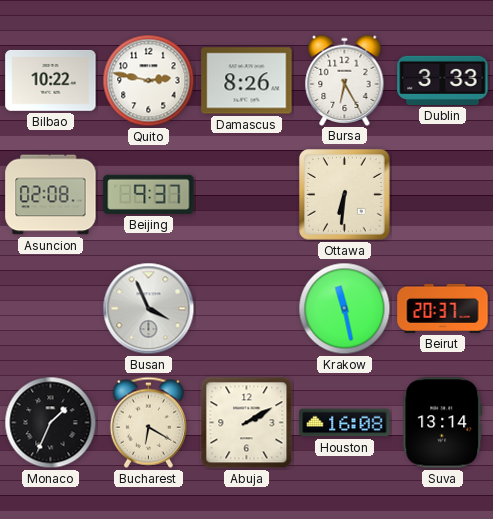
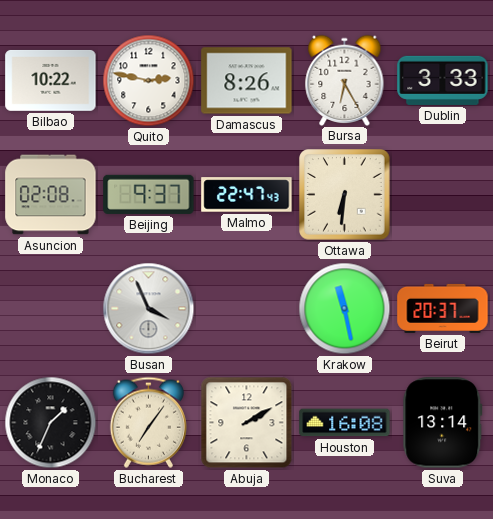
Malmo: none -> 22:47 (247, 195)
Bucharest: 6:20 -> 7:06 (148, 422)
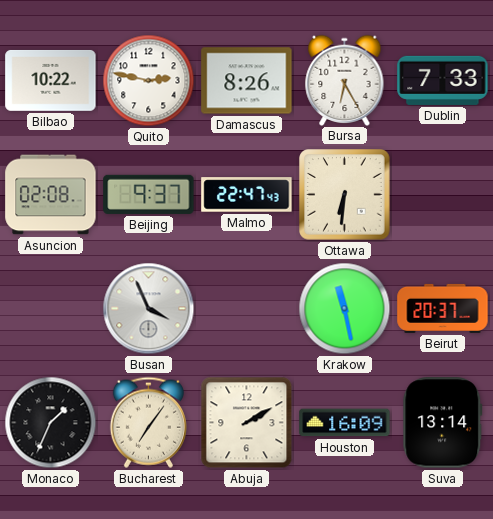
Dublin: 3:33 -> 7:33 (443, 80)
Houston: 16:08 -> 16:09 (345, 423)
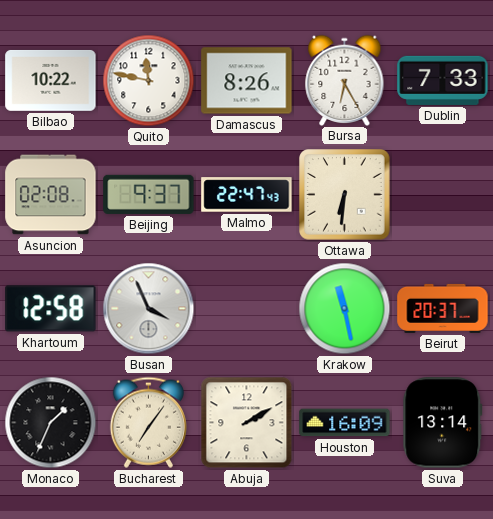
Quito: 2:47 -> 11:47 (149, 81)
Khartoum: none -> 12:58 (51, 309)
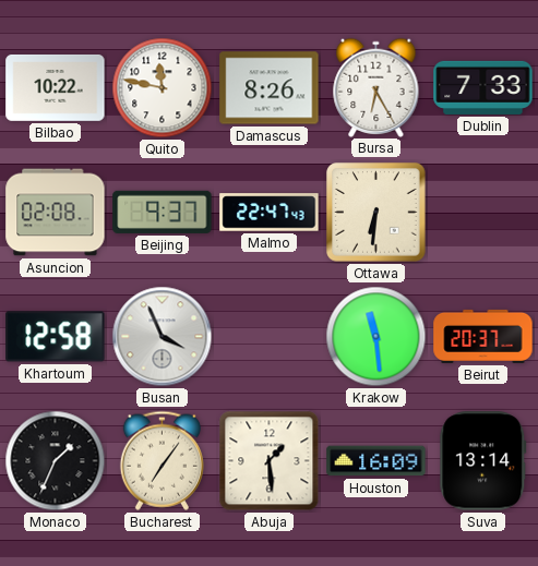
Krakow: 11:28 -> 11:29 (376, 337)
Abuja: 2:10 -> 1:29 (270, 461)
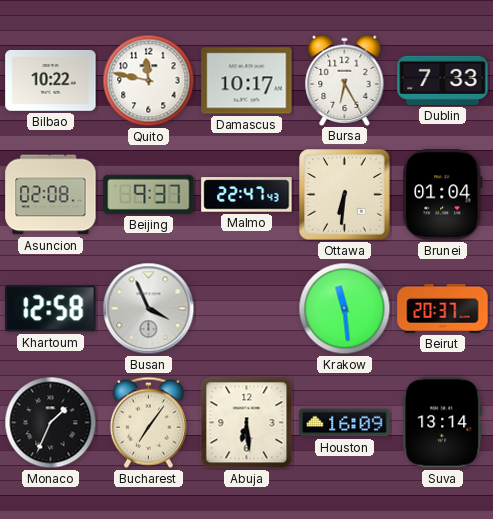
Damascus: 8:26 -> 10:17 (247, 81)
Brunei: none -> 01:04 (442, 195)
Abuja: 1:29 -> 6:29 (247, 423)
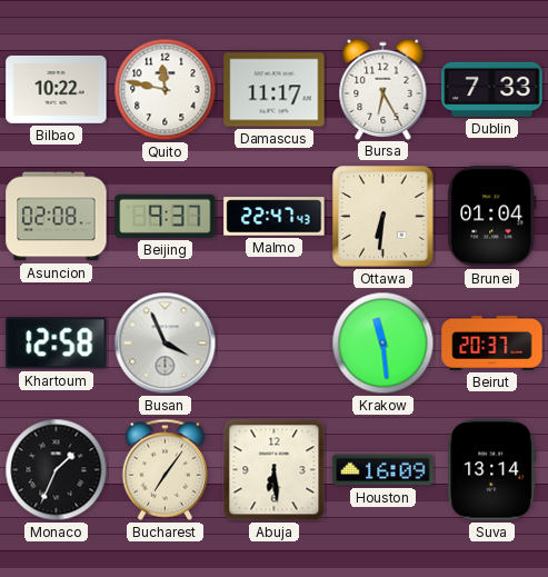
Damascus: 10:17 -> 11:17 (275, 90)
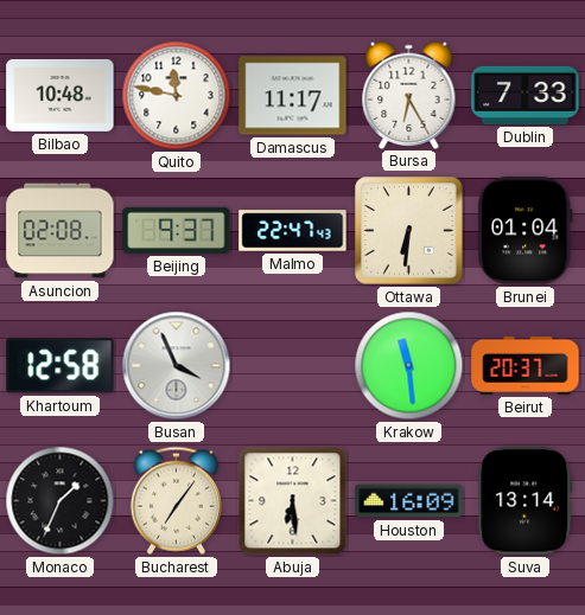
Bilbao: 10:22 -> 10:48 (61, 95)
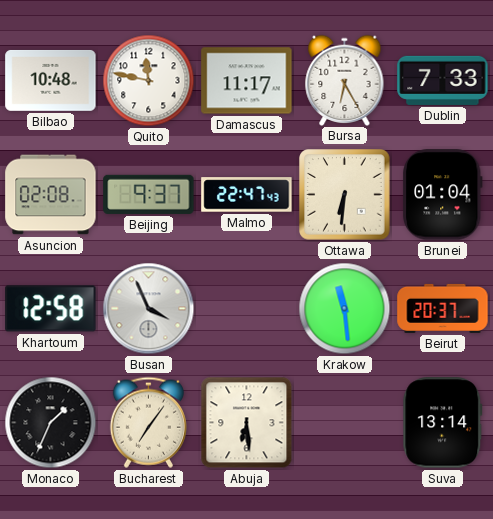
Houston: 16:09 -> none (409, 501)
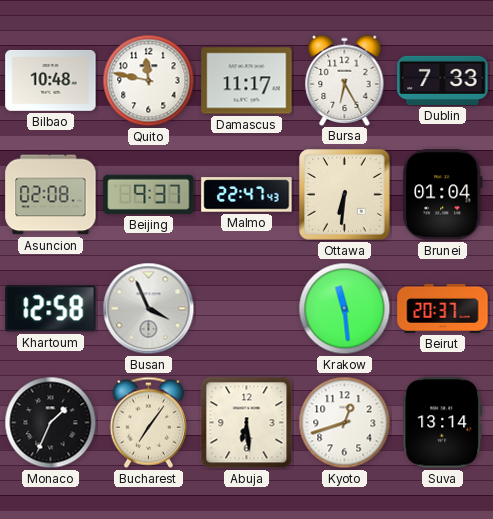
Kyoto: none -> 12:42 (345, 423)
